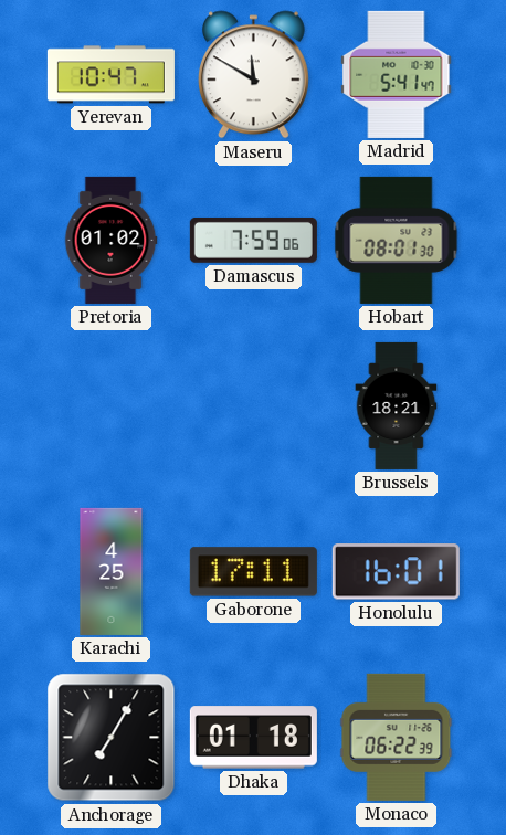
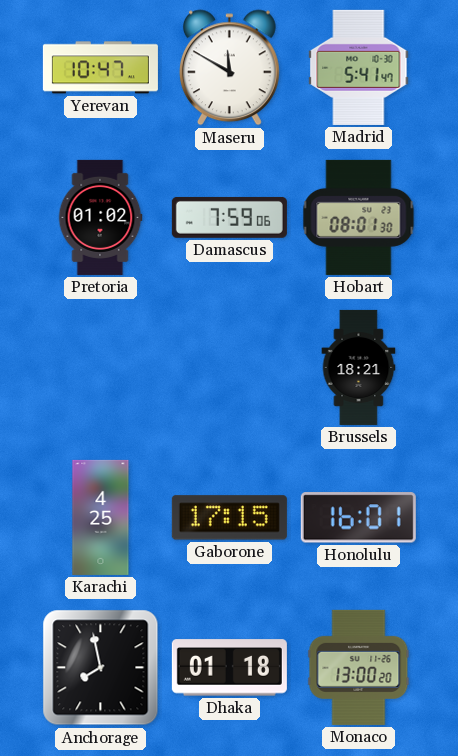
Gaborone: 17:11 -> 17:15 (229, 518)
Anchorage: 7:05 -> 7:58 (101, 668)
Monaco: 06:22 -> 13:00 (359, 667)
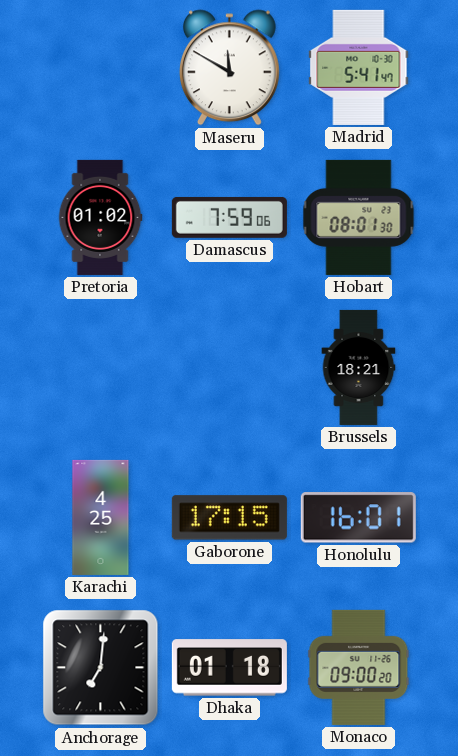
Yerevan: 10:47 -> none (100, 68)
Anchorage: 7:58 -> 7:01 (101, 668)
Monaco: 13:00 -> 09:00 (359, 667)
